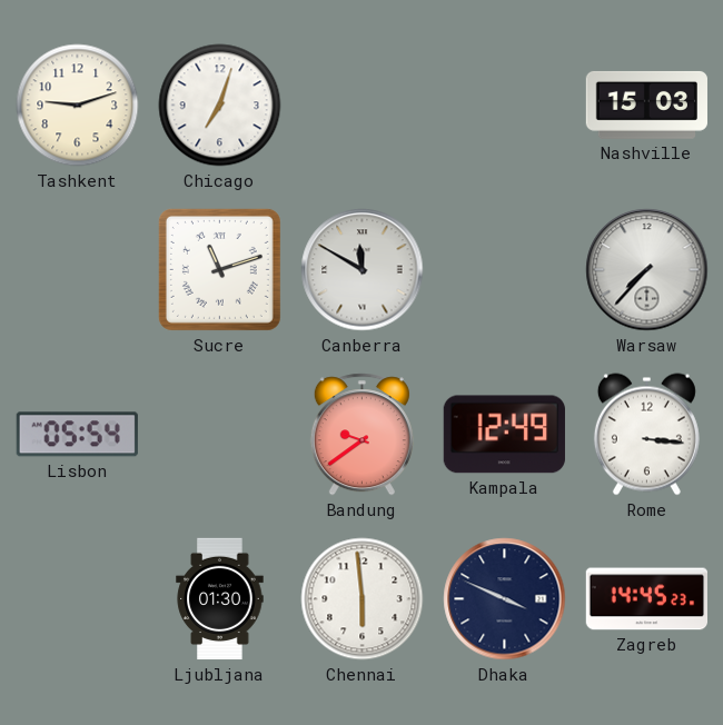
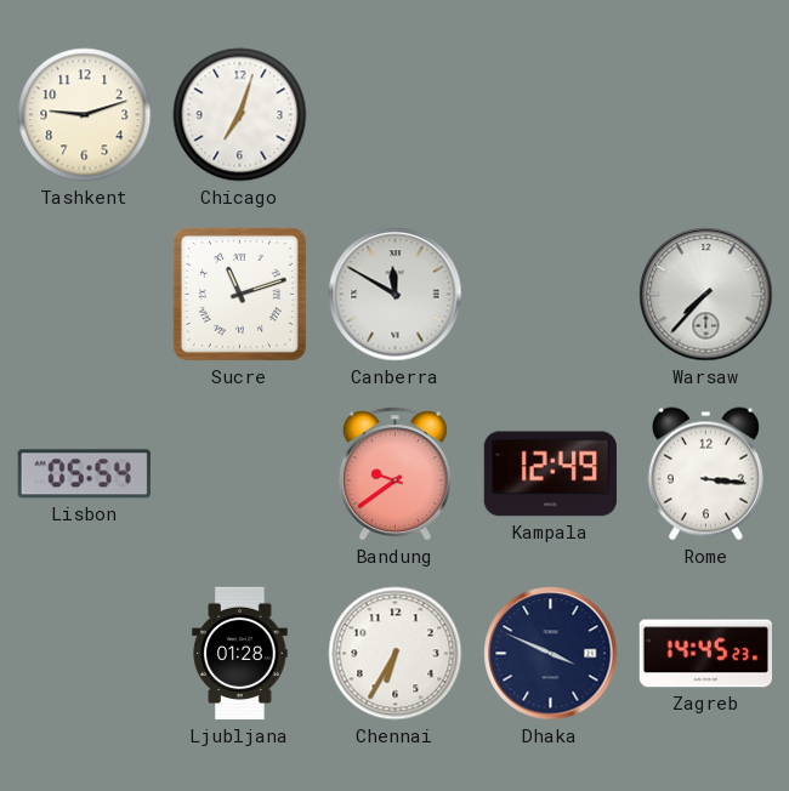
Nashville: 15:03 -> none (646, 105)
Ljubljana: 01:30 -> 01:28 (240, 654)
Chennai: 5:59 -> 6:35 (396, 654)
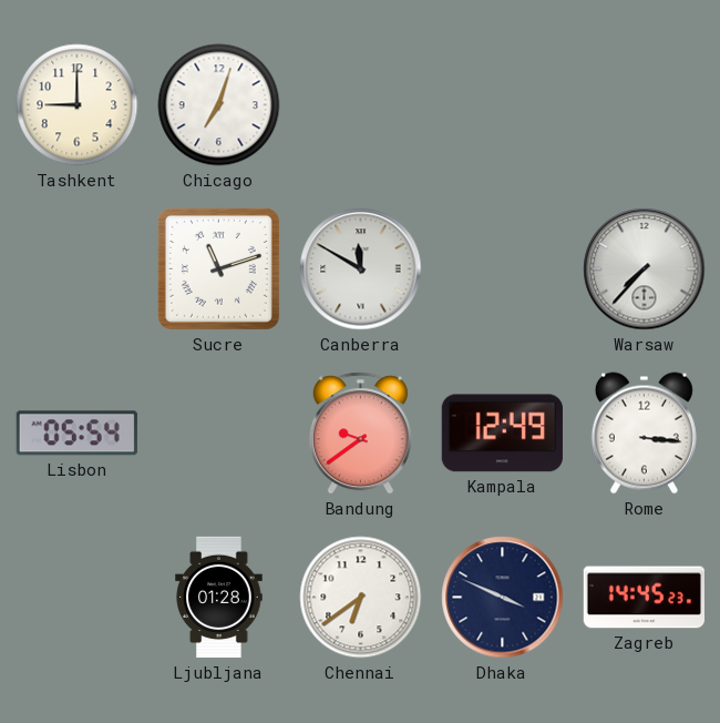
Tashkent: 9:12 -> 9:00 (78, 105)
Chennai: 6:35 -> 6:39 (361, 598)
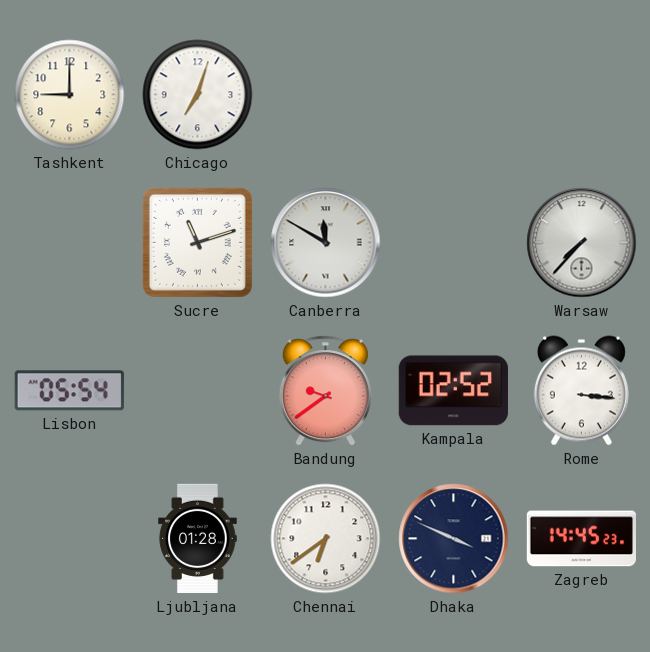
Kampala: 12:49 -> 02:52 (453, 391)
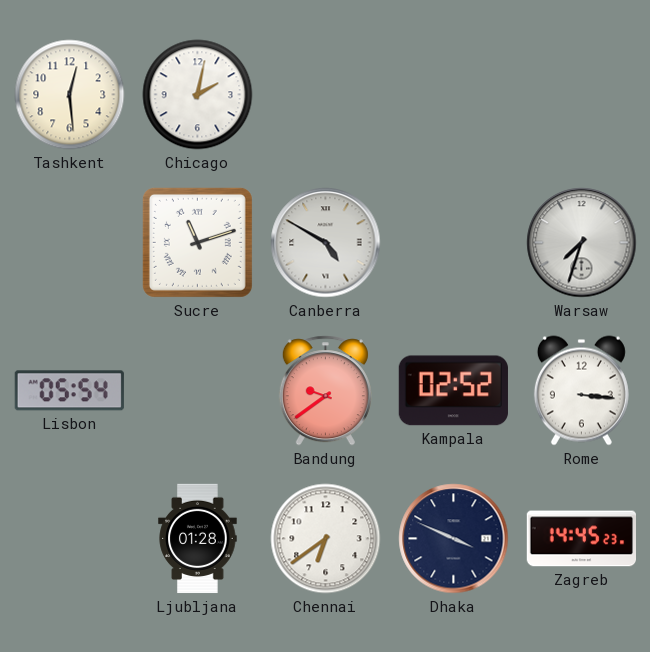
Tashkent: 9:00 -> 12:29 (70, 95)
Chicago: 7:03 -> 2:02 (198, 95)
Canberra: 11:50 -> 4:50 (326, 243)
Warsaw: 7:37 -> 7:33 (582, 243)
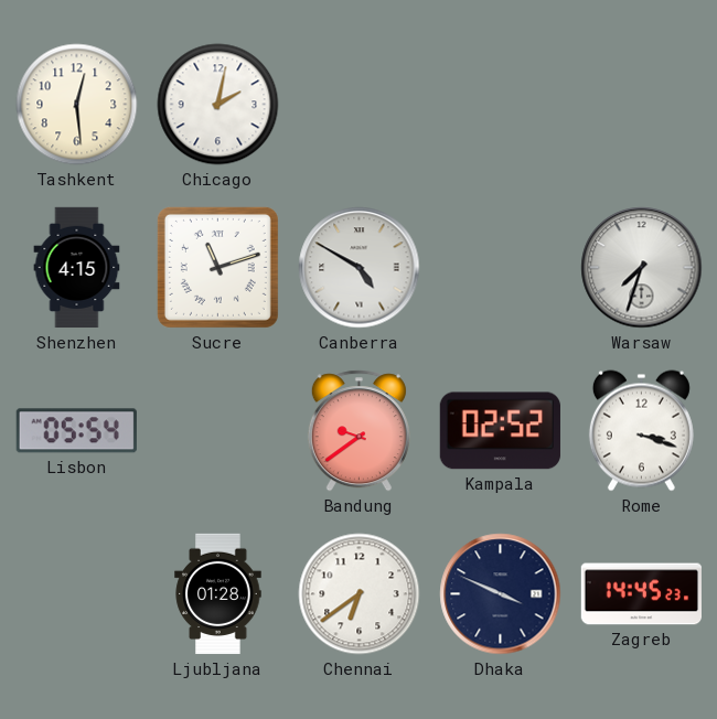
Shenzhen: none -> 4:15 (77, 268)
Rome: 3:16 -> 3:18 (641, 431)
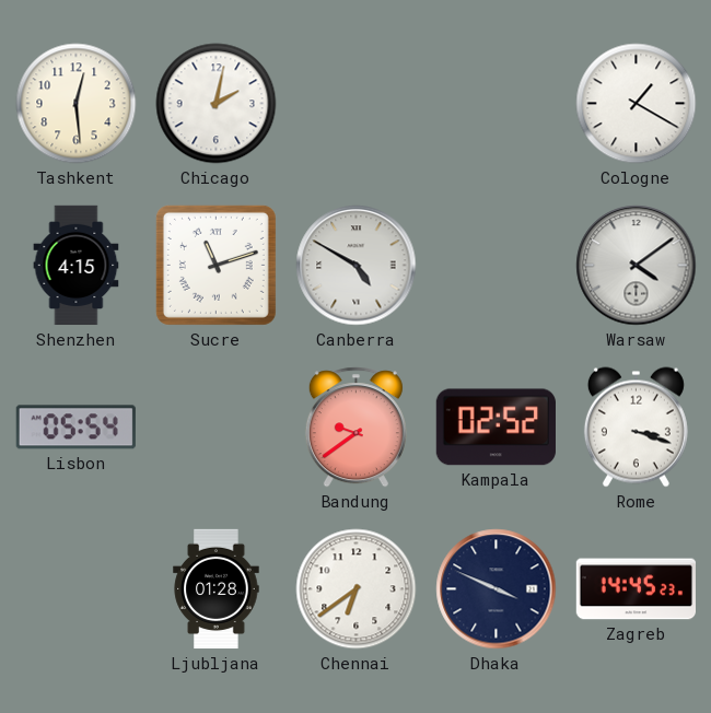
Cologne: none -> 1:20 (637, 104)
Warsaw: 7:33 -> 4:09 (637, 266)
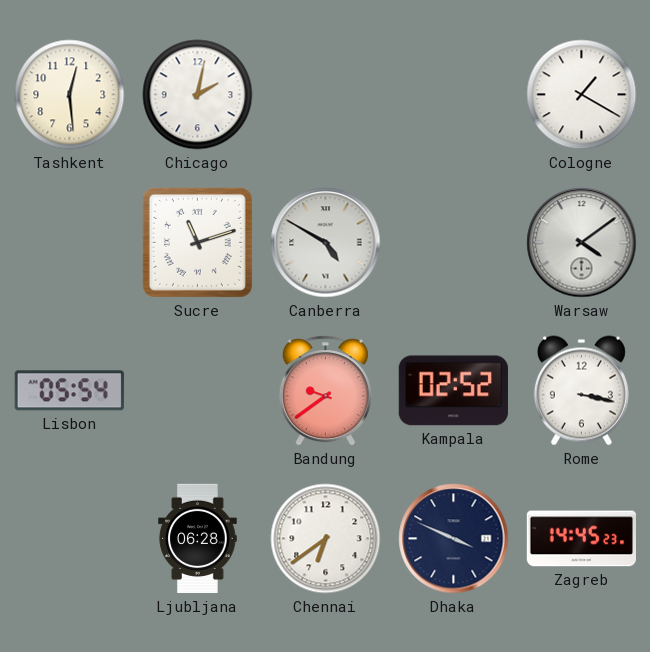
Shenzhen: 4:15 -> none (77, 266)
Rome: 3:18 -> 3:17 (581, 391)
Ljubljana: 01:28 -> 06:28 (198, 539)
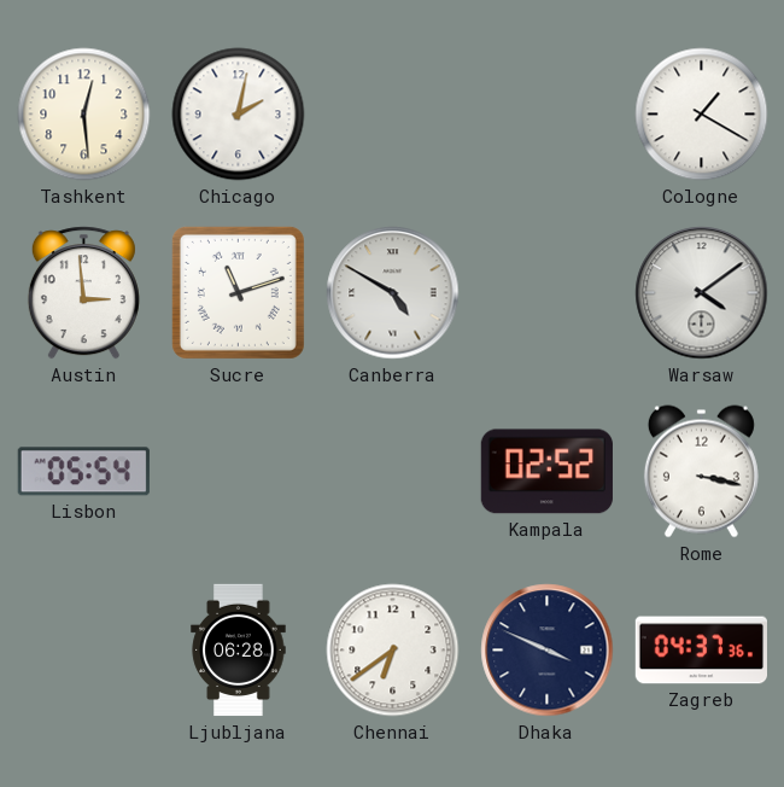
Austin: none -> 2:59 (83, 293)
Bandung: 9:39 -> none (325, 391)
Zagreb: 14:45 -> 04:37 (701, 651)
